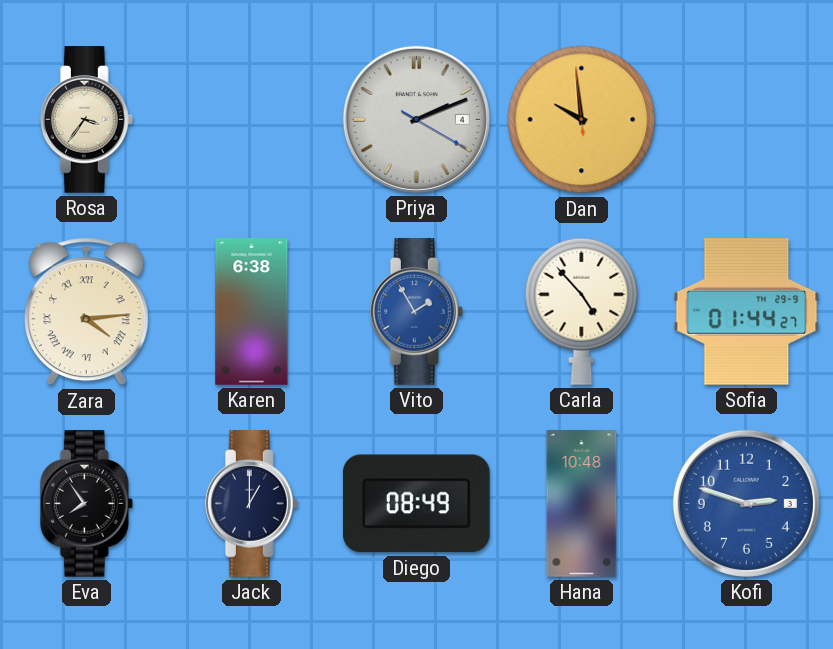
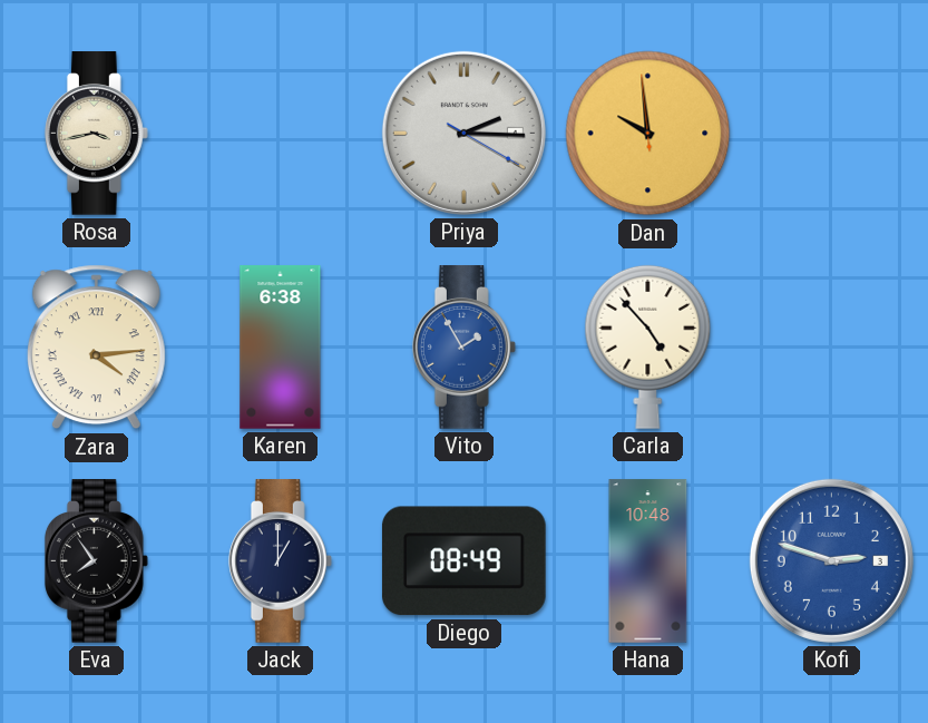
Rosa: 3:36 -> 3:43 (96, 134)
Priya: 2:11 -> 2:15 (463, 133)
Sofia: 01:44 -> none (747, 312)
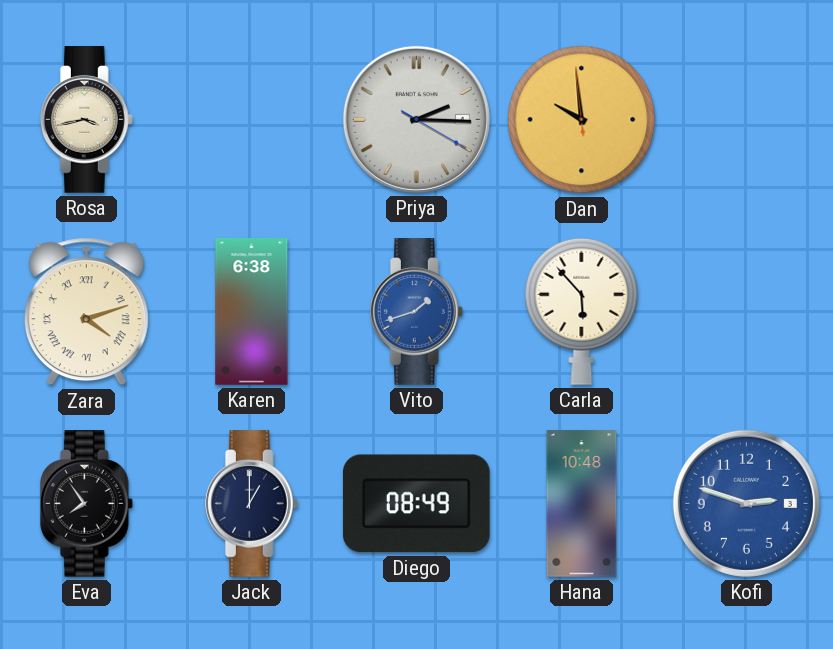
Zara: 4:14 -> 4:12 (86, 312)
Vito: 1:55 -> 1:42 (416, 312)
Carla: 4:53 -> 5:53 (582, 311)
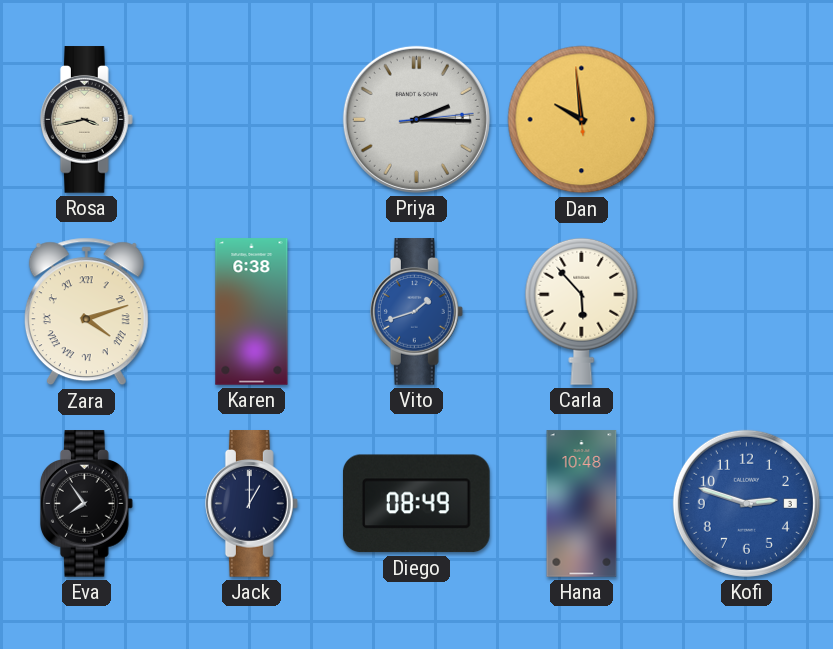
Priya: 2:15:20 -> 2:15:14 (416, 119)
